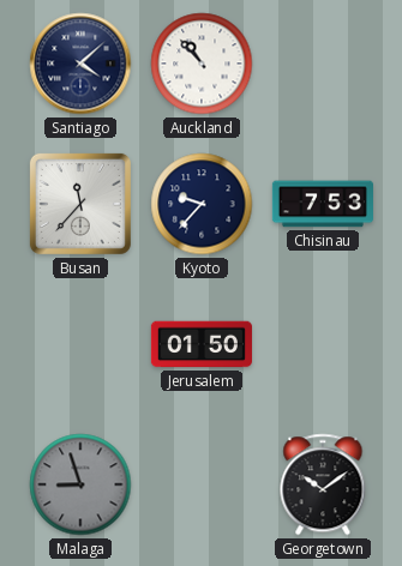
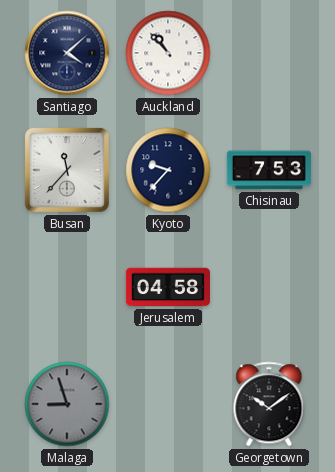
Jerusalem: 01:50 -> 04:58 (168, 287)
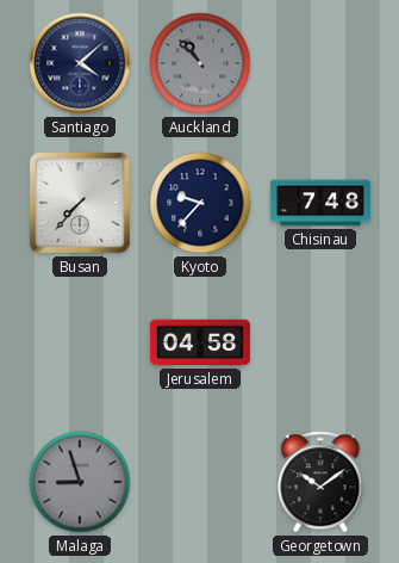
Auckland dial: white -> grey (200, 63)
Busan: 11:37 -> 7:37 (80, 203)
Chisinau: 7:53 -> 7:48 (320, 203)
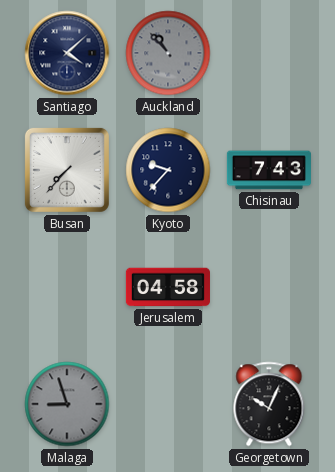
Chisinau: 7:48 -> 7:43 (269, 170)
Georgetown: 10:09 -> 10:04 (269, 404)
